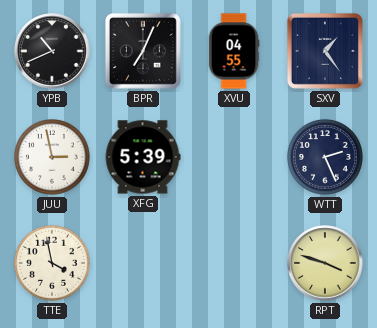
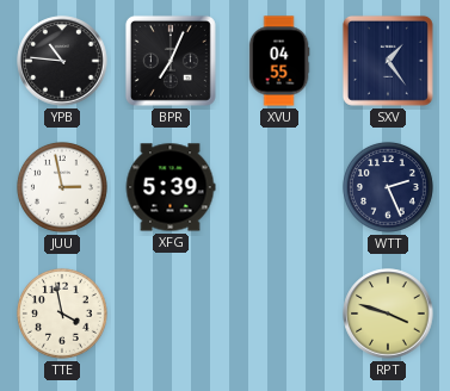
YPB: 10:41 -> 10:46 (62, 61)
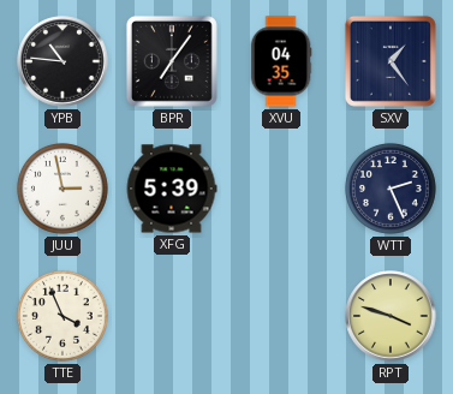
BPR: 7:04 -> 7:06 (172, 61)
XVU: 04:55 -> 04:35 (281, 61)
TTE: 3:58 -> 3:56 (62, 316)
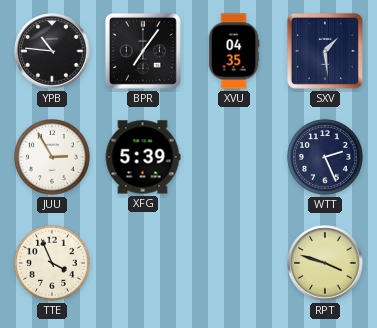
SXV: 1:24 -> 1:29 (325, 51)
JUU: 2:58 -> 2:55 (52, 157)
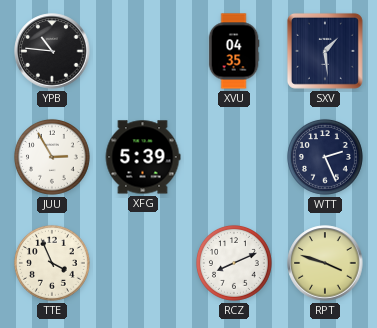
BPR: 7:06 -> none (143, 51)
RCZ: none -> 8:11 (234, 263)
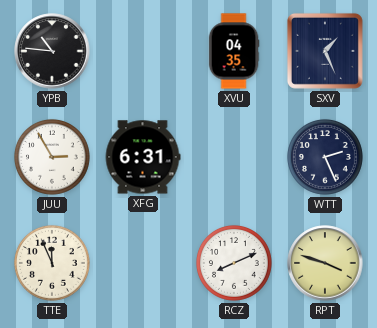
SXV: 1:29 -> 1:26 (325, 51)
XFG: 5:39 -> 6:31 (143, 157)
TTE: 3:56 -> 11:56 (52, 263)
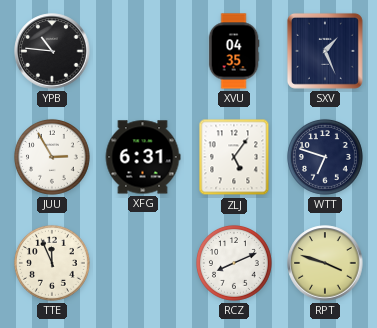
ZLJ: none -> 5:06 (234, 157)
WTT: 2:26 -> 6:48 (325, 157)
